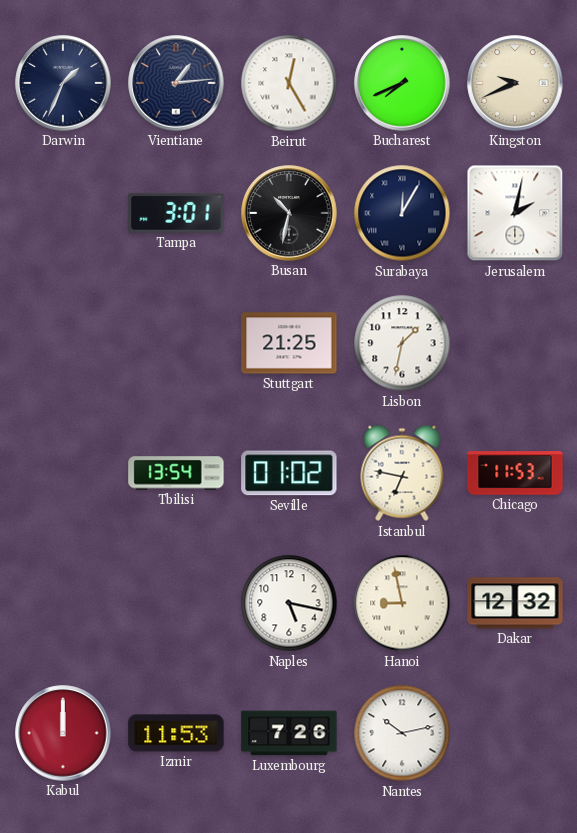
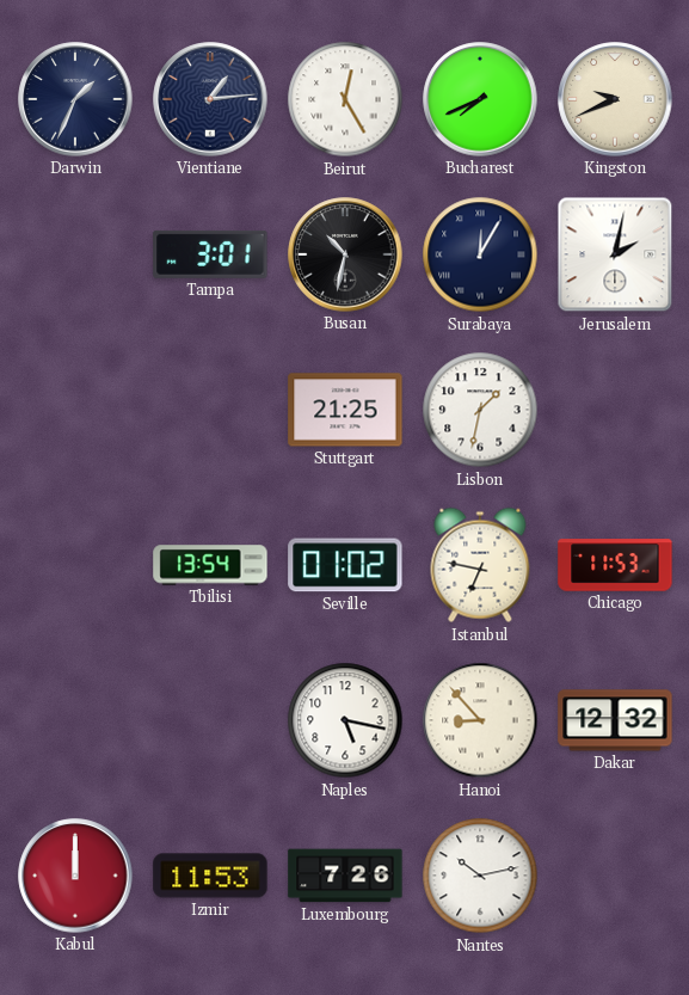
Hanoi: 8:58 -> 8:53 (480, 720)
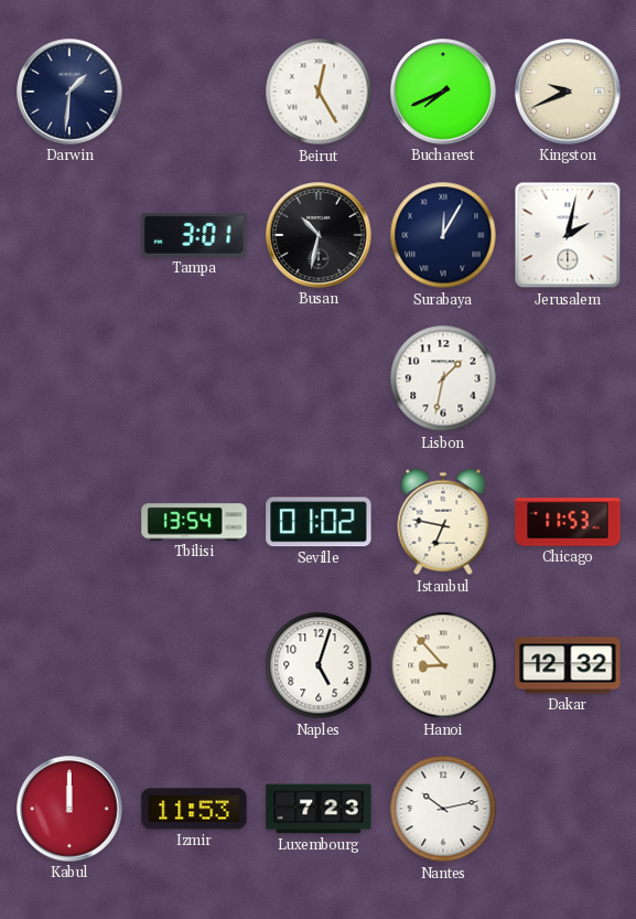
Darwin: 1:34 -> 1:31 (69, 92)
Vientiane: 1:14 -> none (210, 99)
Stuttgart: 21:25 -> none (345, 410)
Naples: 5:17 -> 5:03 (319, 665)
Luxembourg: 7:26 -> 7:23 (319, 809)
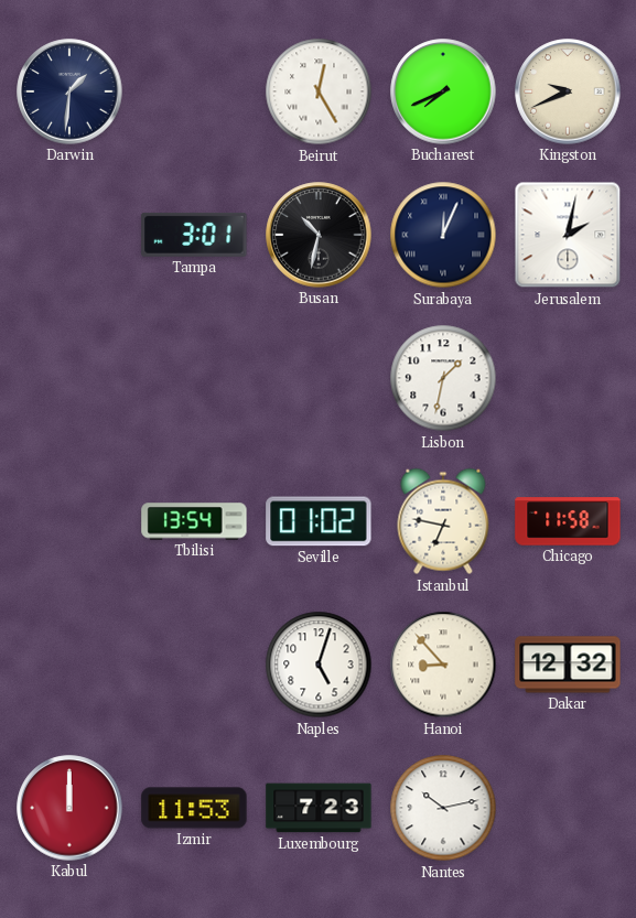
Surabaya: 12:05 -> 12:04 (443, 235)
Chicago: 11:53 -> 11:58 (568, 521)
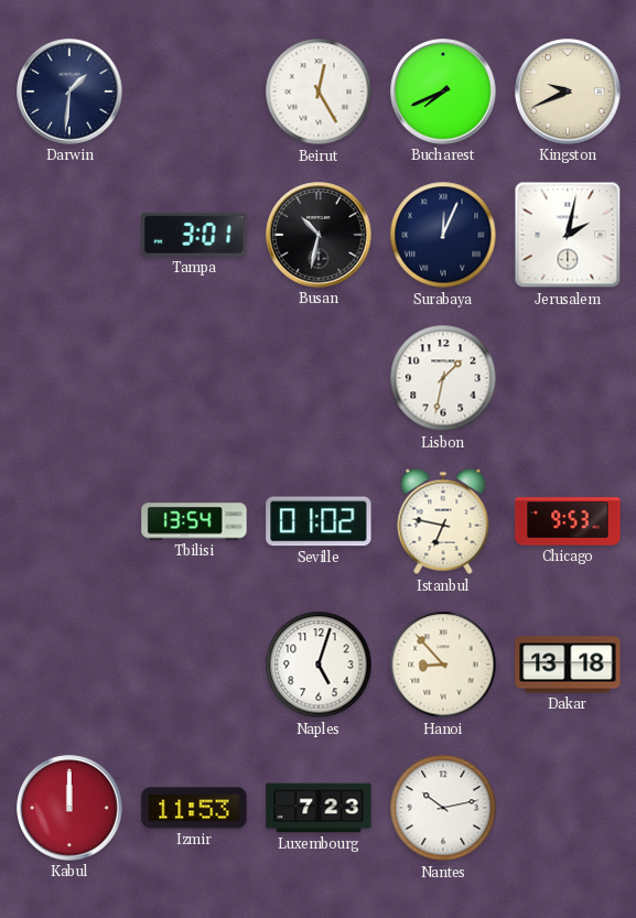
Chicago: 11:58 -> 9:53 (568, 521)
Dakar: 12:32 -> 13:18 (568, 665)
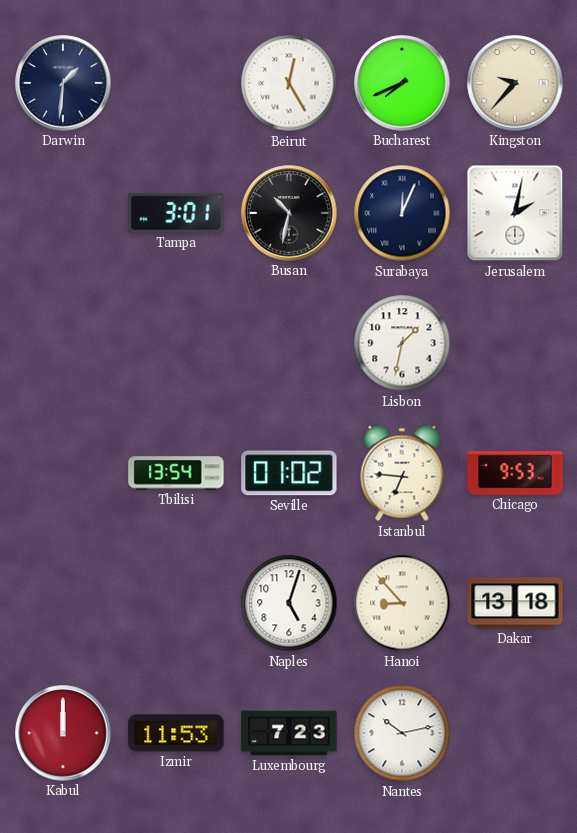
Kingston: 9:41 -> 9:37 (515, 83)
Istanbul: 6:47 -> 6:46 (402, 473)
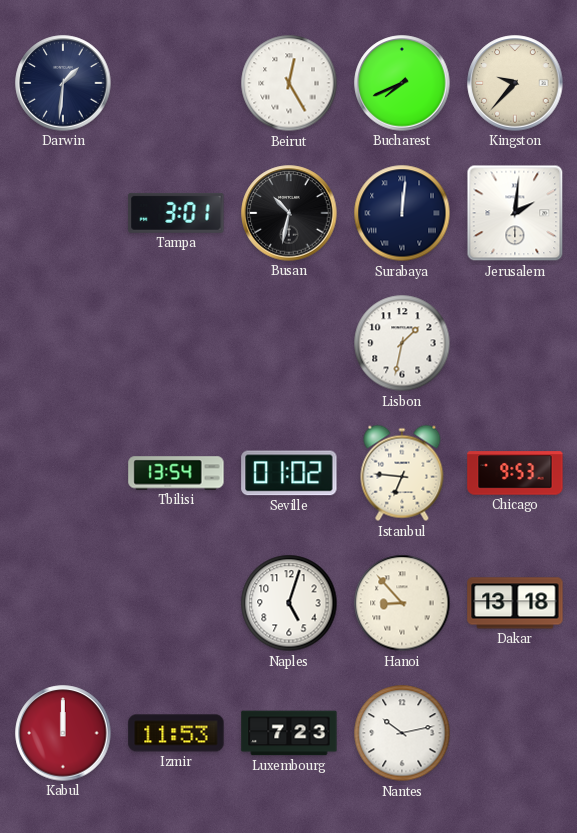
Surabaya: 12:04 -> 12:01 (402, 213)
Jerusalem: 2:02 -> 2:01 (515, 213)
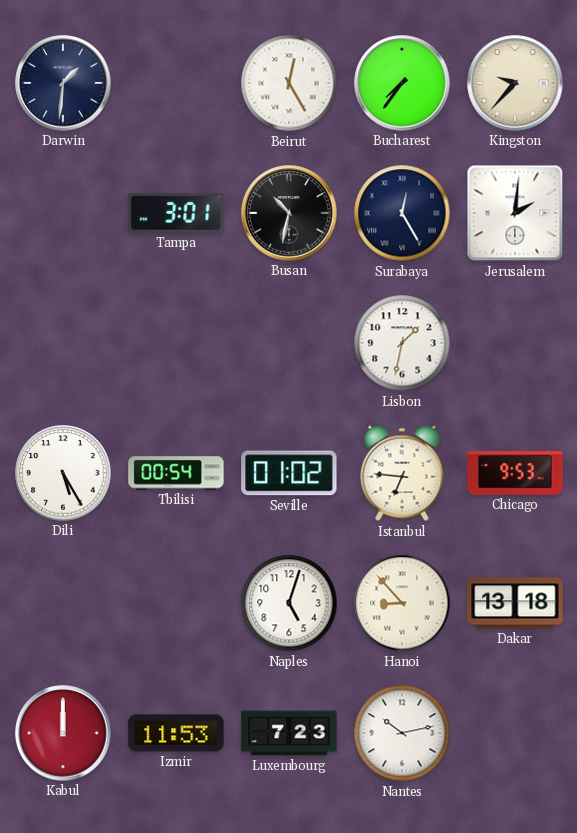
Bucharest: 7:41 -> 7:36 (402, 83)
Surabaya: 12:01 -> 12:25 (402, 213)
Dili: none -> 5:25 (63, 473)
Tbilisi: 13:54 -> 00:54 (176, 473)
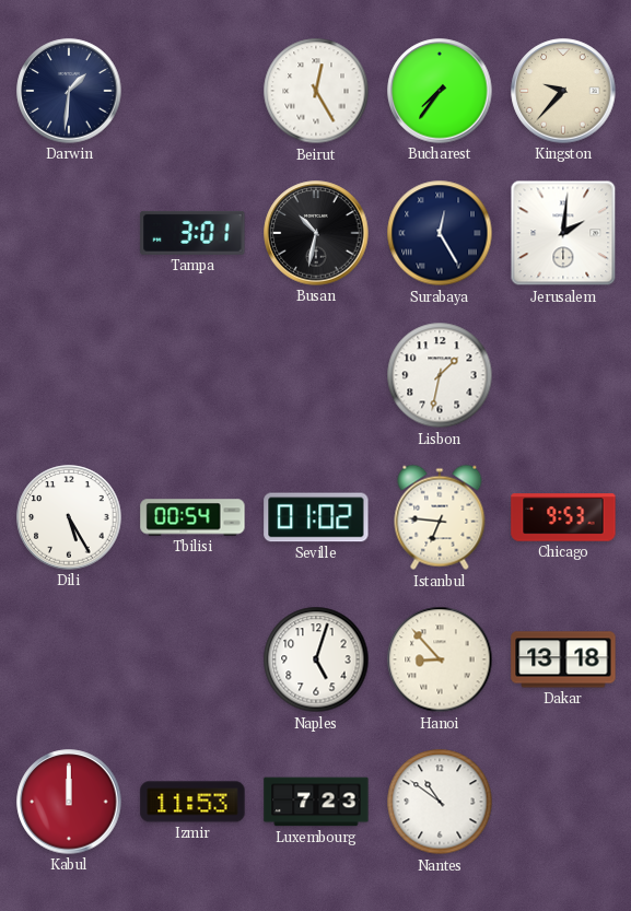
Nantes: 10:13 -> 10:51 (440, 802)
